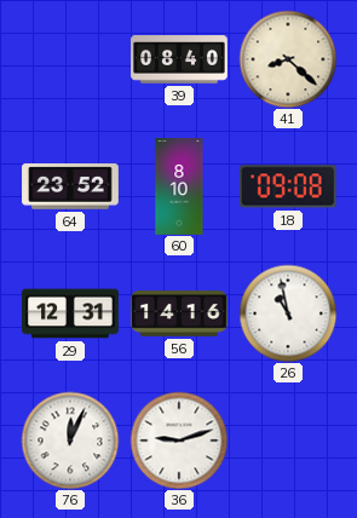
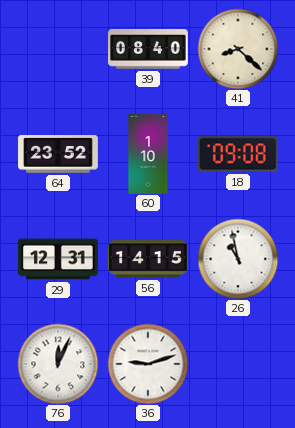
60: 8:10 -> 1:10 (148, 154)
56: 14:16 -> 14:15 (149, 259)
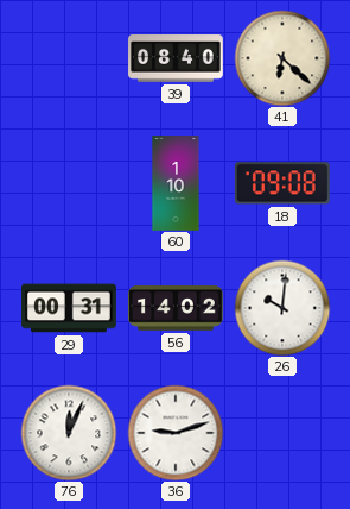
41: 8:22 -> 6:22 (282, 58)
64: 23:52 -> none (58, 154)
29: 12:31 -> 00:31 (69, 308)
56: 14:15 -> 14:02 (177, 308)
26: 10:58 -> 10:01 (282, 308)
